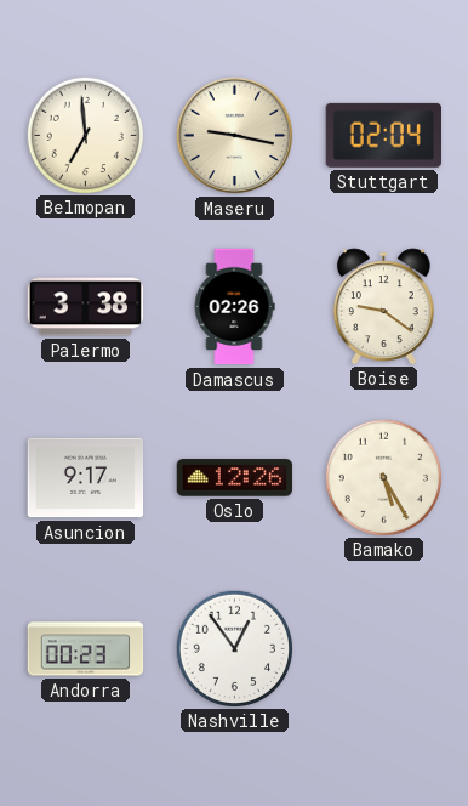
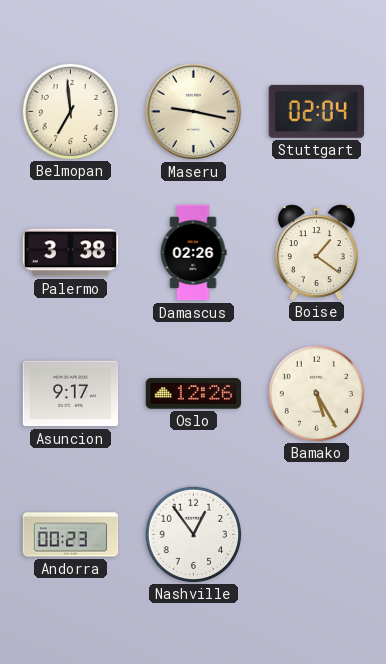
Boise: 9:21 -> 1:21 (316, 252)
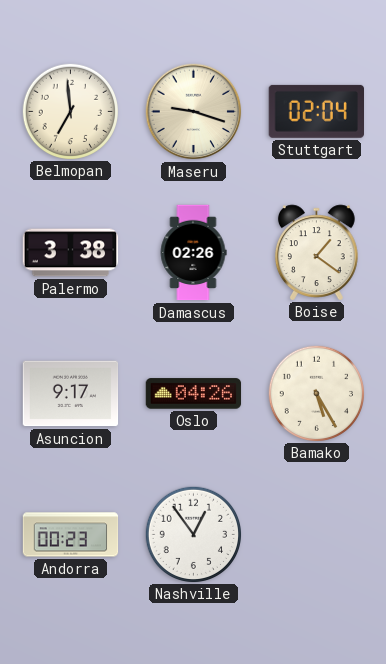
Maseru: 9:17 -> 9:18 (194, 112)
Oslo: 12:26 -> 04:26 (194, 394)
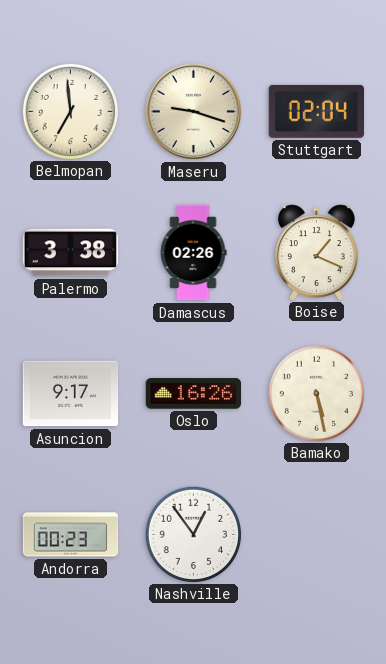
Boise: 1:21 -> 1:19 (316, 252)
Oslo: 04:26 -> 16:26 (194, 394)
Bamako: 5:25 -> 5:28 (316, 393)
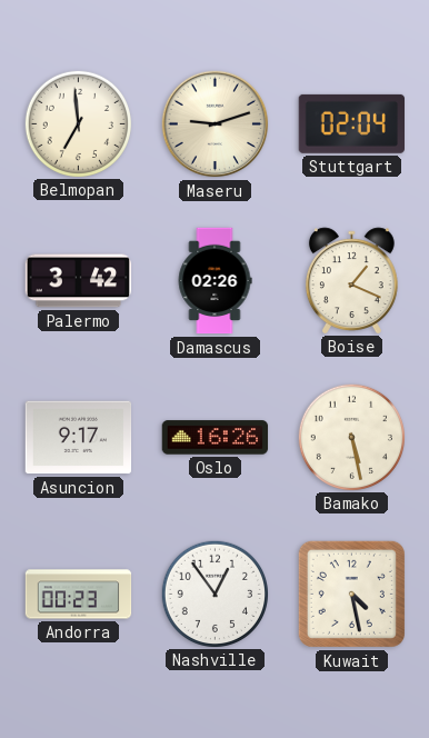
Maseru: 9:18 -> 9:12 (216, 124)
Palermo: 3:38 -> 3:42 (79, 281)
Kuwait: none -> 4:28 (351, 594)
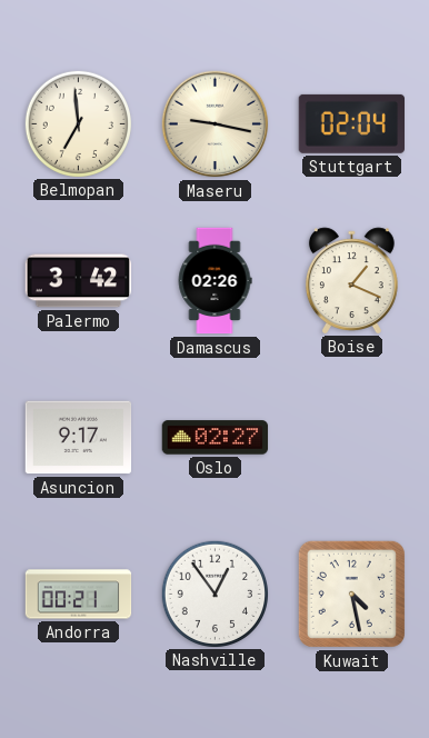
Maseru: 9:12 -> 9:17 (216, 124)
Oslo: 16:26 -> 02:27 (216, 438)
Bamako: 5:28 -> none (351, 437)
Andorra: 00:23 -> 00:21 (79, 595)
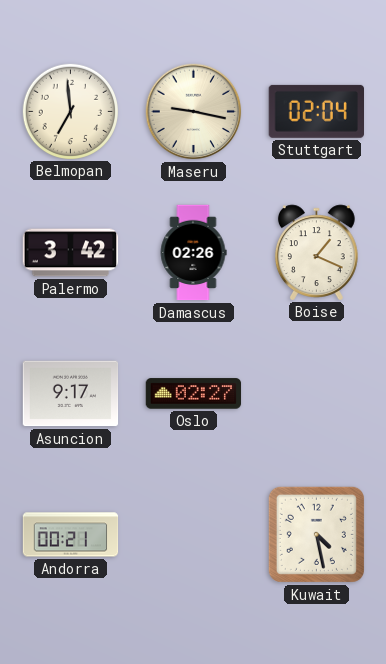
Nashville: 12:54 -> none (214, 594)
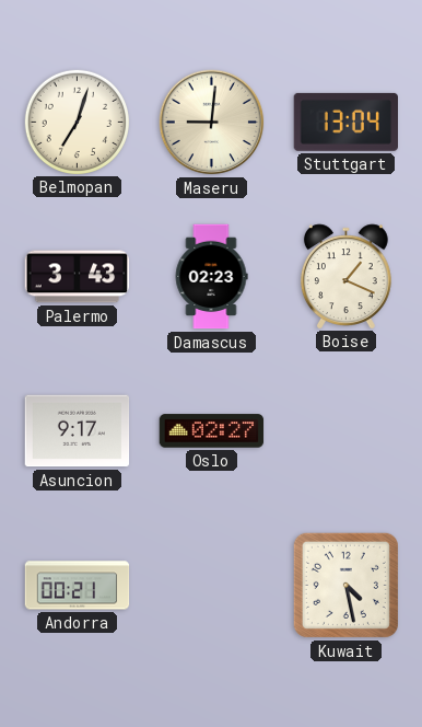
Belmopan: 6:59 -> 7:03 (77, 122)
Maseru: 9:17 -> 9:01 (212, 123)
Stuttgart: 02:04 -> 13:04 (345, 122)
Palermo: 3:42 -> 3:43 (78, 277)
Damascus: 02:26 -> 02:23 (211, 277)
